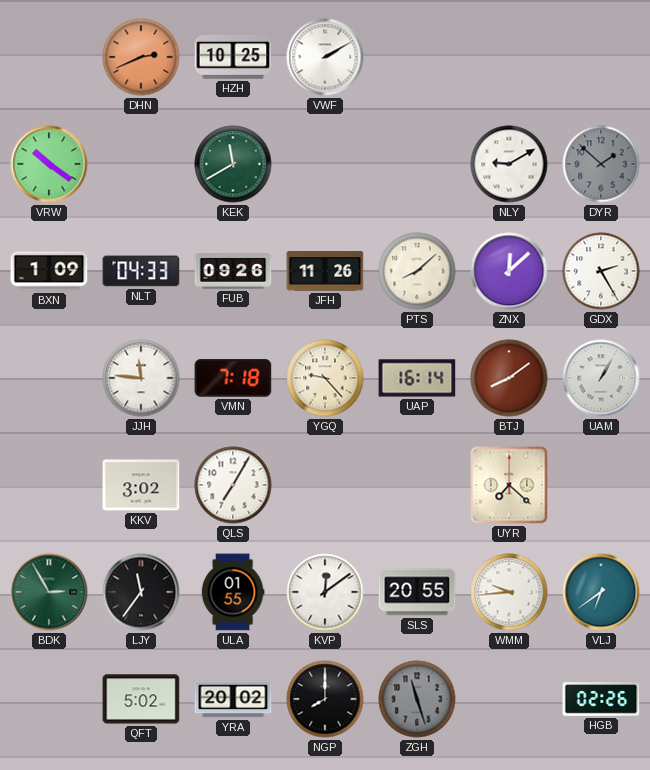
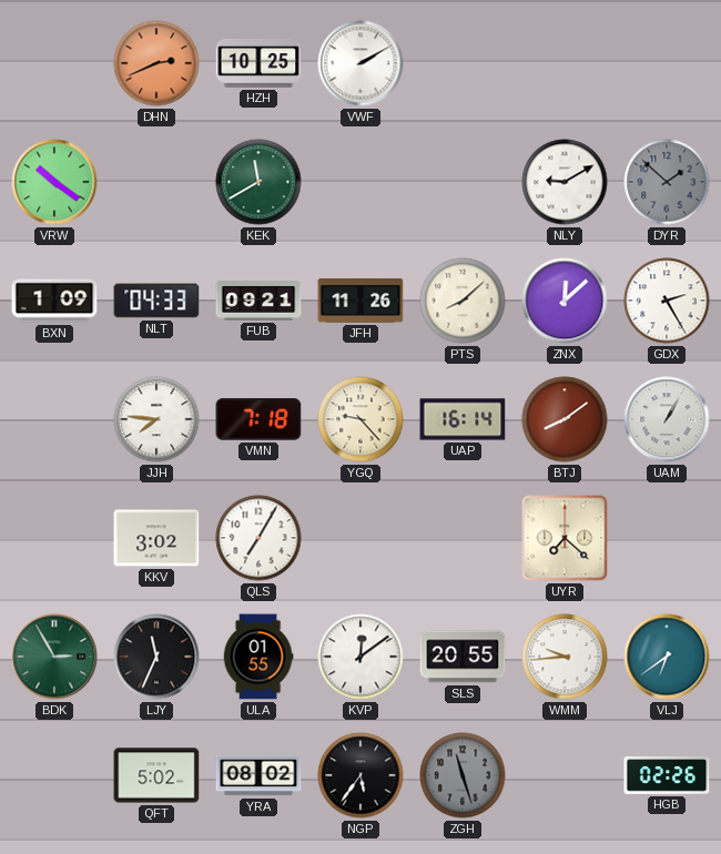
FUB: 09:26 -> 09:21 (258, 301)
JJH: 11:46 -> 7:46 (156, 419)
LJY: 11:36 -> 11:34 (156, 657)
YRA: 20:02 -> 08:02 (258, 775)
NGP: 8:00 -> 5:36 (360, 775)
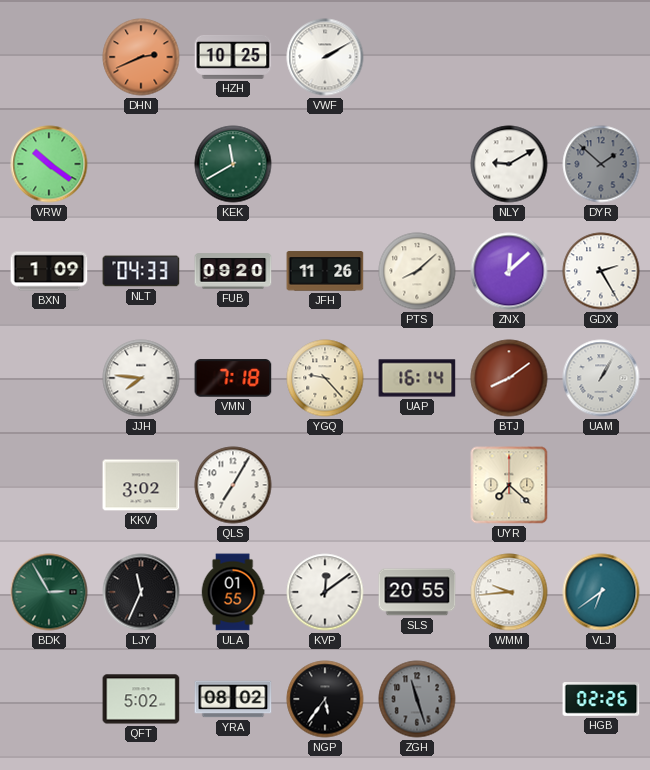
FUB: 09:21 -> 09:20 (233, 271)
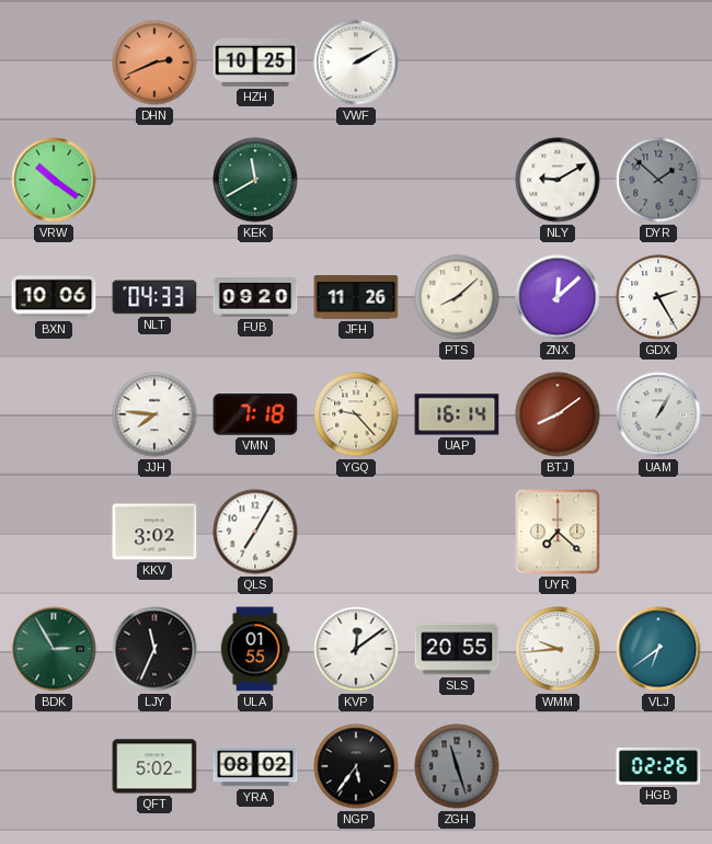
BXN: 1:09 -> 10:06 (54, 297)
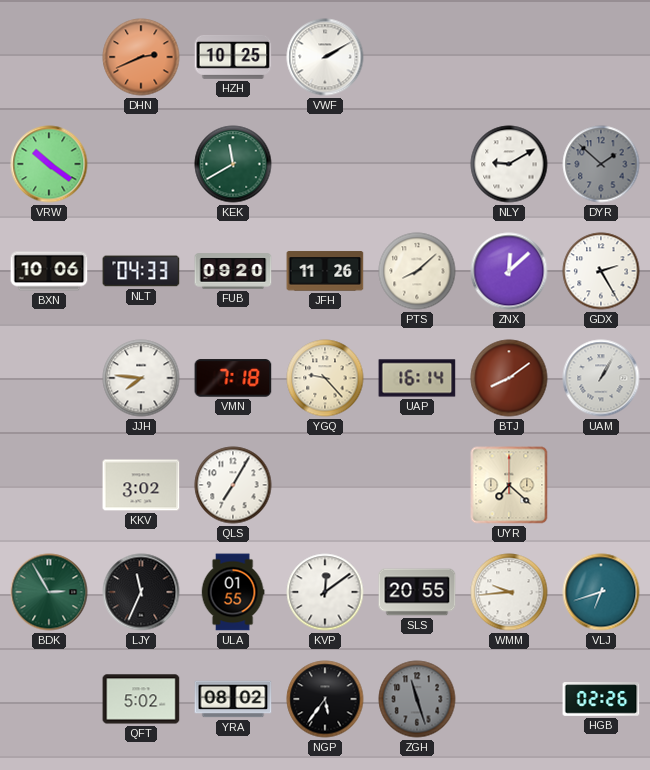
VLJ: 6:39 -> 6:42 (601, 592)
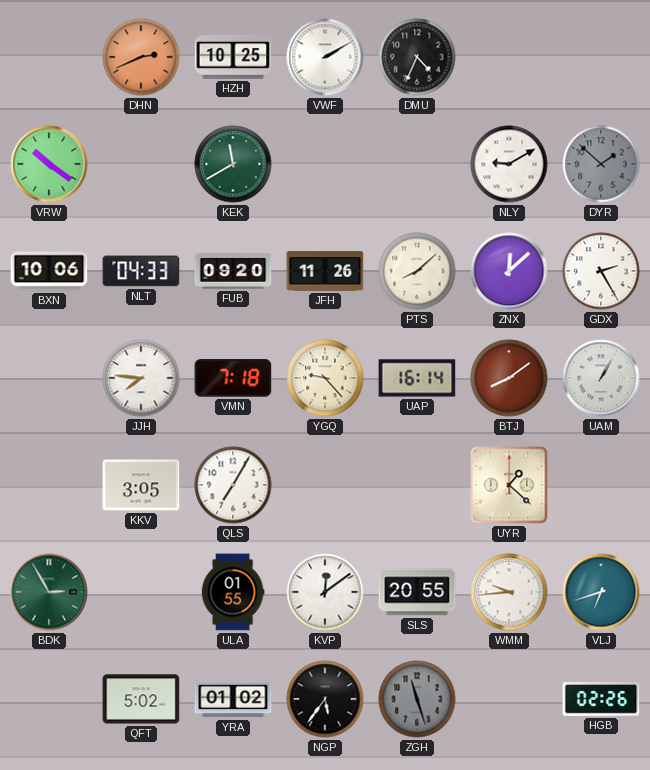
DMU: none -> 4:34 (417, 57)
KKV: 3:02 -> 3:05 (141, 485)
UYR: 7:22 -> 1:22 (509, 485)
LJY: 11:34 -> none (141, 592)
YRA: 08:02 -> 01:02 (233, 699)
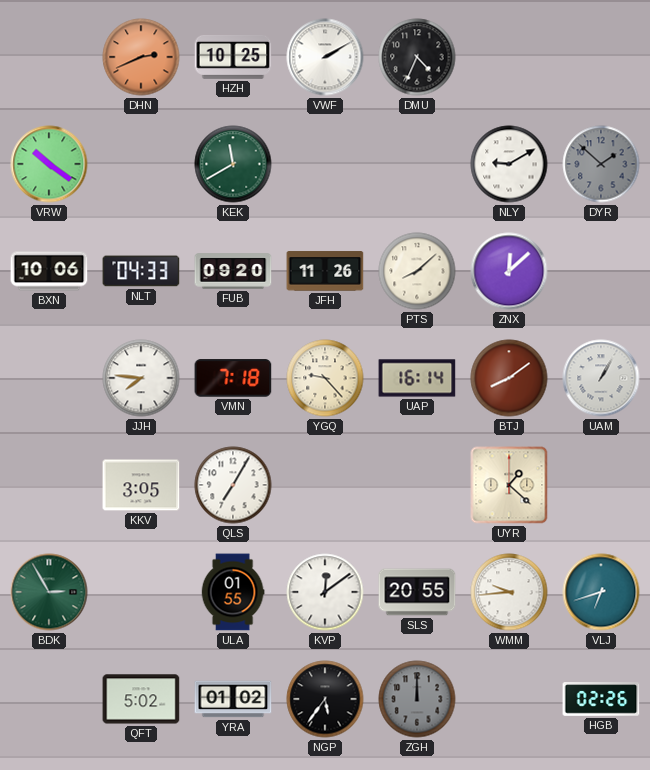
GDX: 2:25 -> none (601, 271)
ZGH: 11:27 -> 12:00 (417, 699)
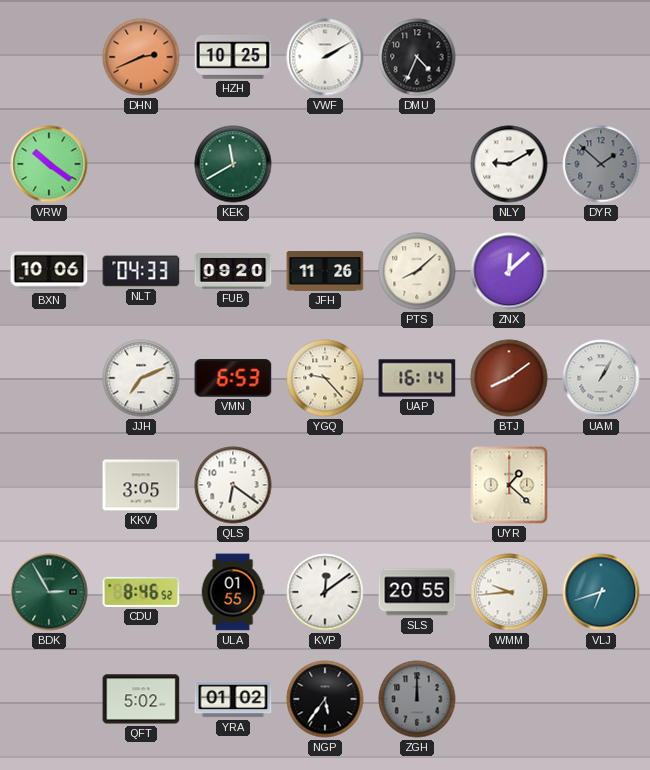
JJH: 7:46 -> 7:11 (141, 378)
VMN: 7:18 -> 6:53 (233, 378)
QLS: 7:05 -> 6:21 (233, 485)
CDU: none -> 8:46 (141, 592)
HGB: 02:26 -> none (601, 699)
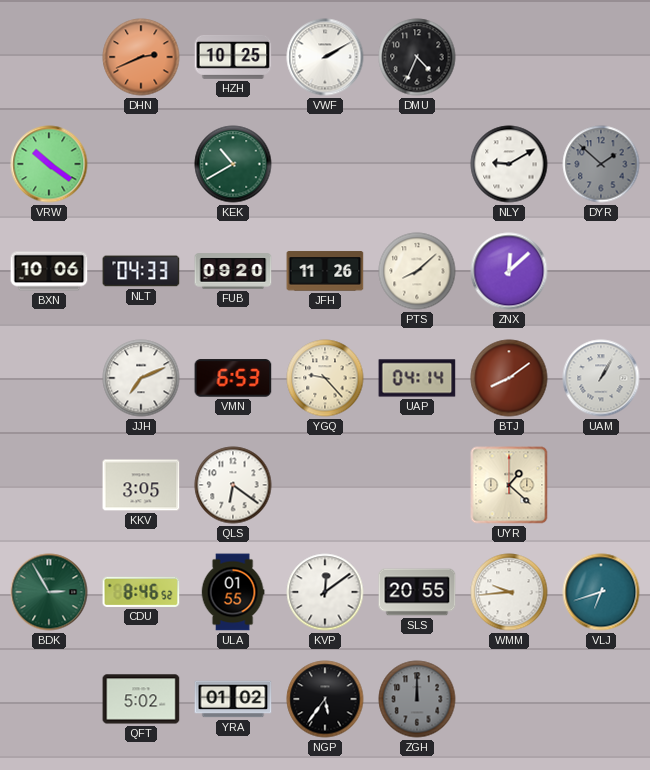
KEK: 11:40 -> 10:40 (233, 164)
UAP: 16:14 -> 04:14 (417, 378)
